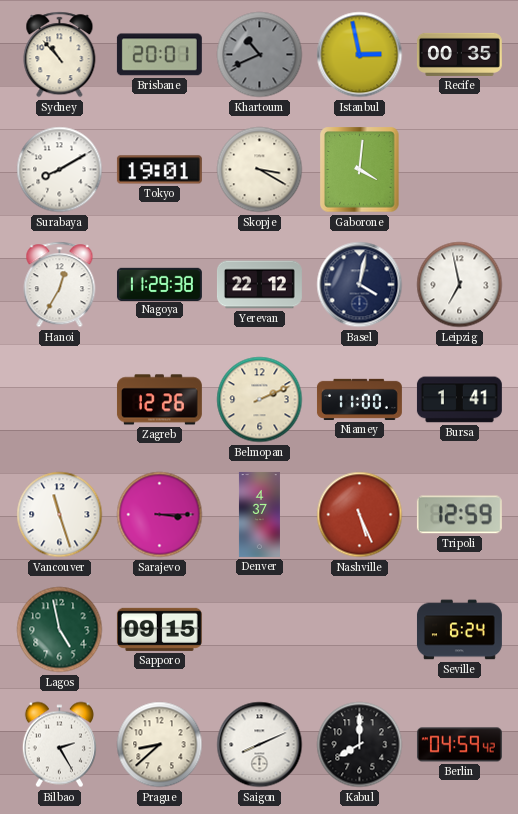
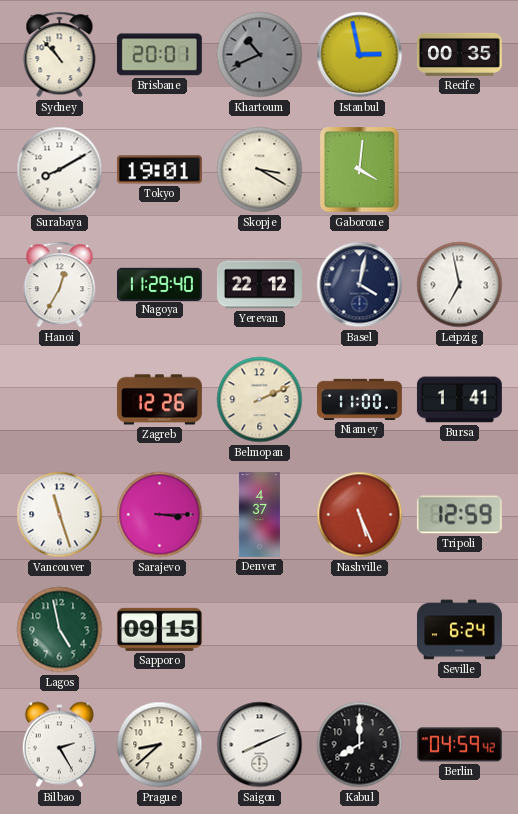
Nagoya: 11:29:38 -> 11:29:40 (159, 284)
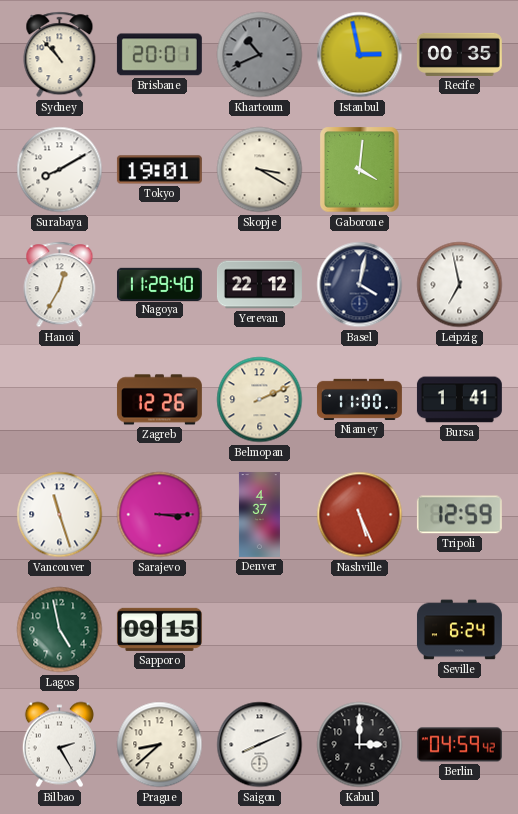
Kabul: 8:00 -> 3:00 (360, 745)
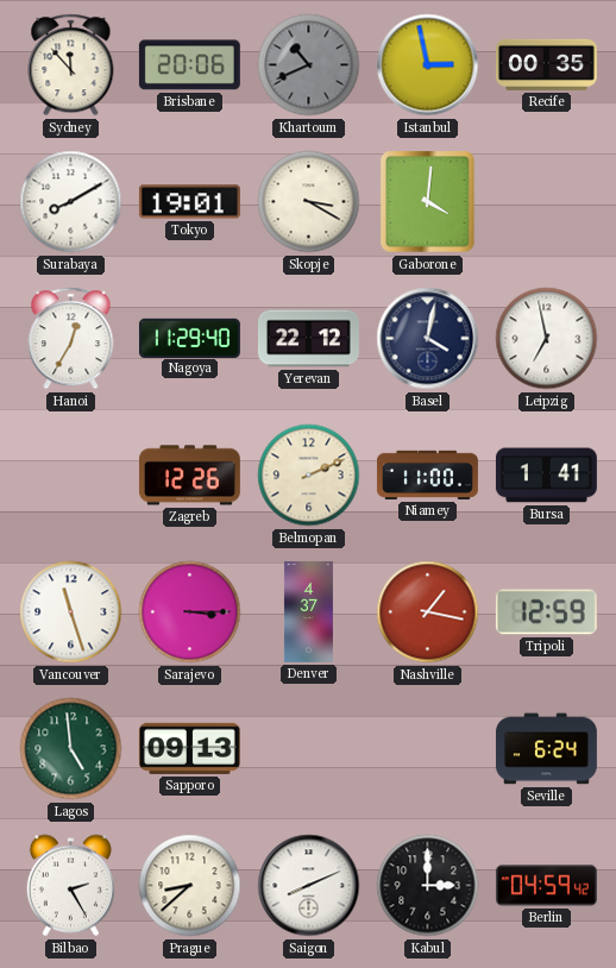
Sydney: 10:53 -> 11:53 (71, 65)
Brisbane: 20:01 -> 20:06 (189, 65)
Nashville: 5:26 -> 1:17 (428, 612)
Lagos: 4:58 -> 4:59 (71, 749)
Sapporo: 09:15 -> 09:13 (189, 748)
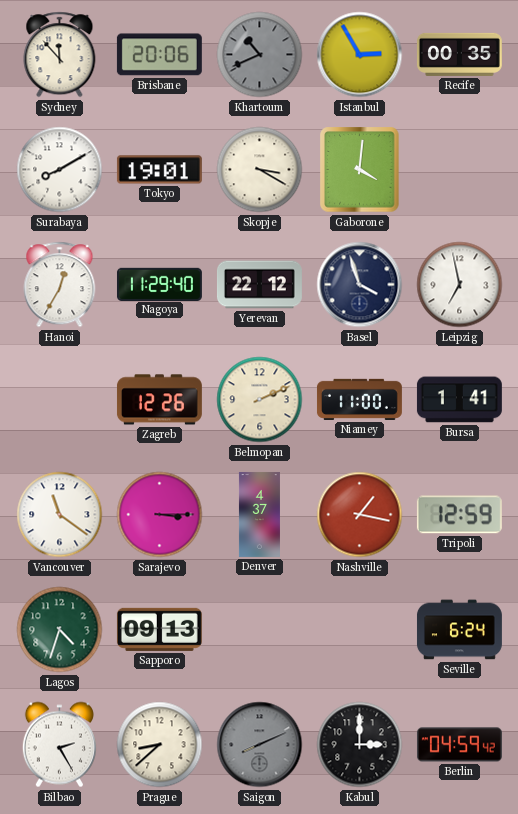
Istanbul: 2:58 -> 2:55 (360, 55)
Basel: 4:02 -> 3:57 (360, 285)
Vancouver: 11:27 -> 11:21 (60, 515)
Lagos: 4:59 -> 4:33 (60, 630)
Saigon dial: white -> grey (260, 745)
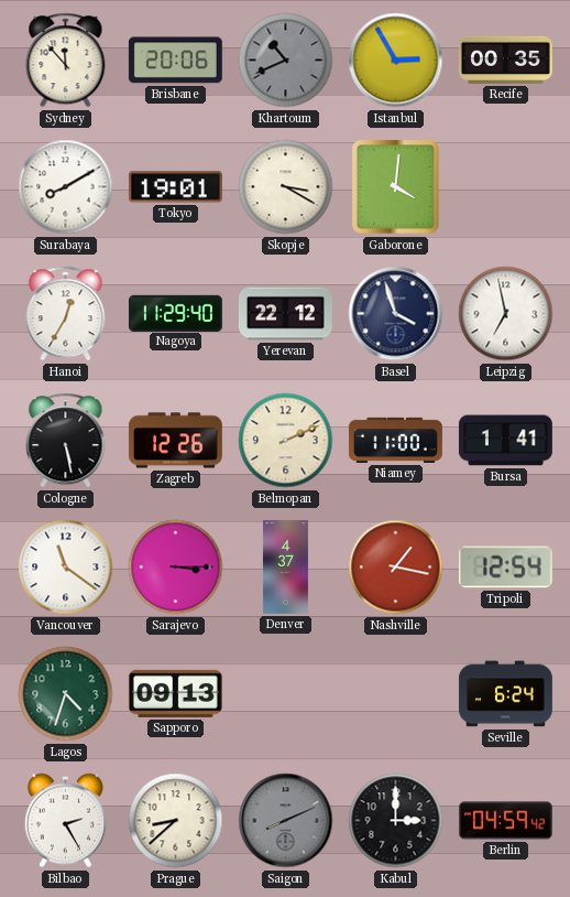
Cologne: none -> 5:28 (66, 441)
Tripoli: 12:59 -> 12:54 (505, 568)
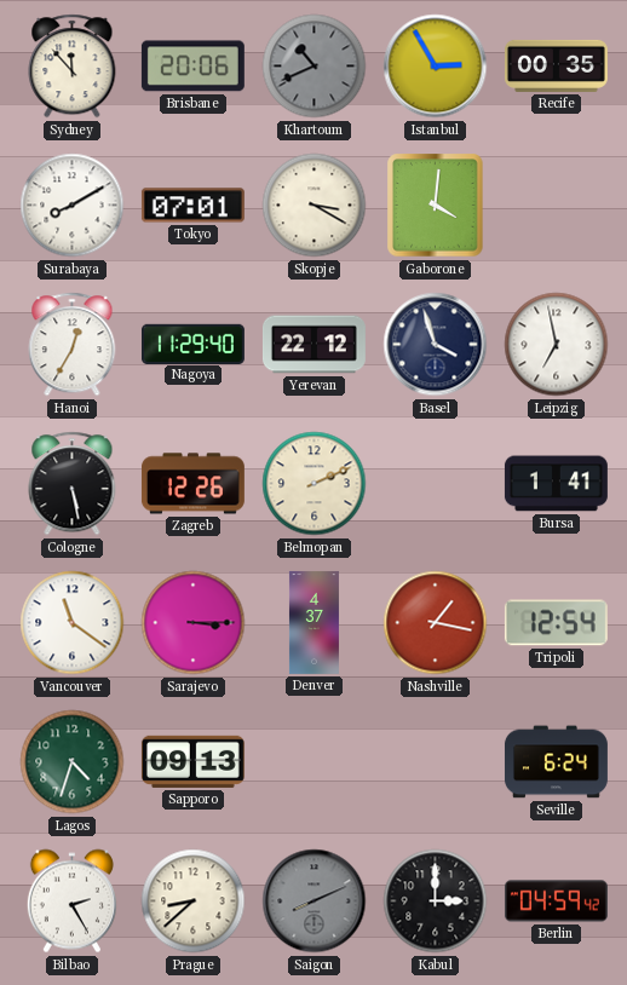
Tokyo: 19:01 -> 07:01 (192, 206)
Niamey: 11:00 -> none (395, 440)
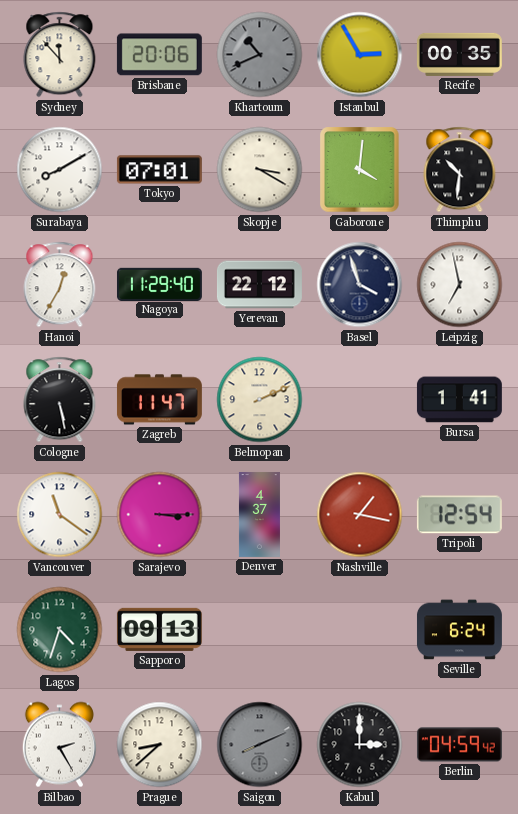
Thimphu: none -> 10:31 (460, 170)
Zagreb: 12:26 -> 11:47 (159, 400)
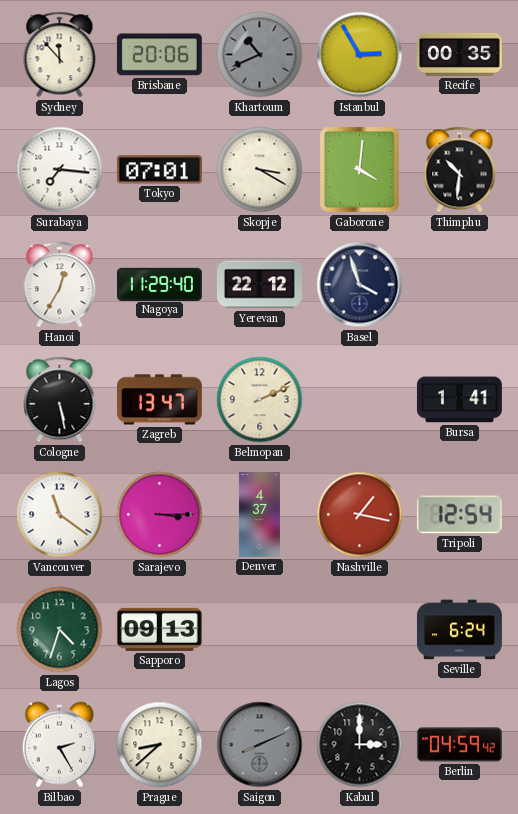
Surabaya: 8:10 -> 7:16 (60, 170)
Leipzig: 6:58 -> none (460, 285)
Zagreb: 11:47 -> 13:47 (159, 400)
